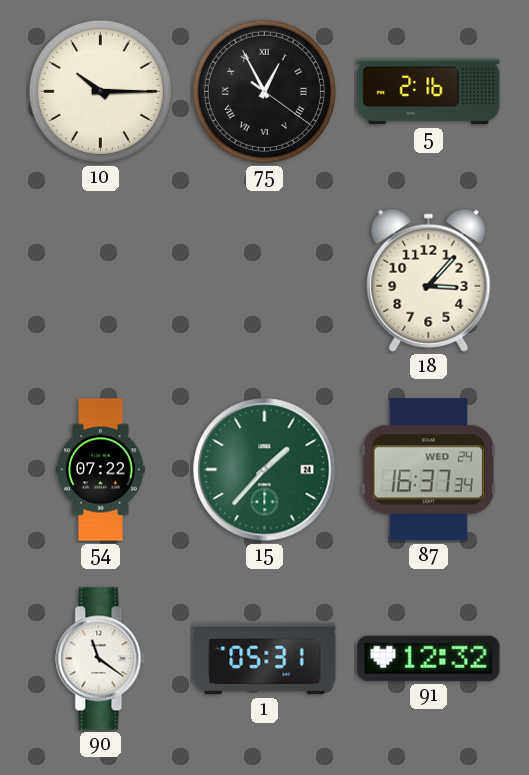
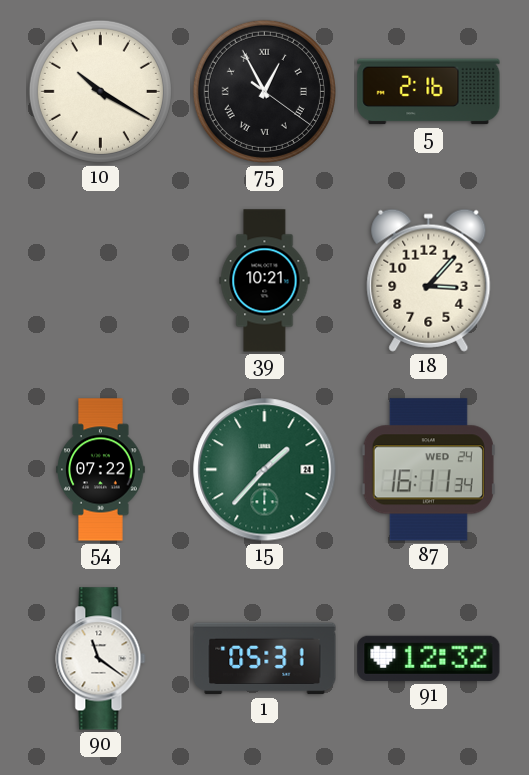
10: 10:15 -> 10:20 (100, 91)
39: none -> 10:21 (265, 281)
87: 16:37 -> 16:11 (428, 470)
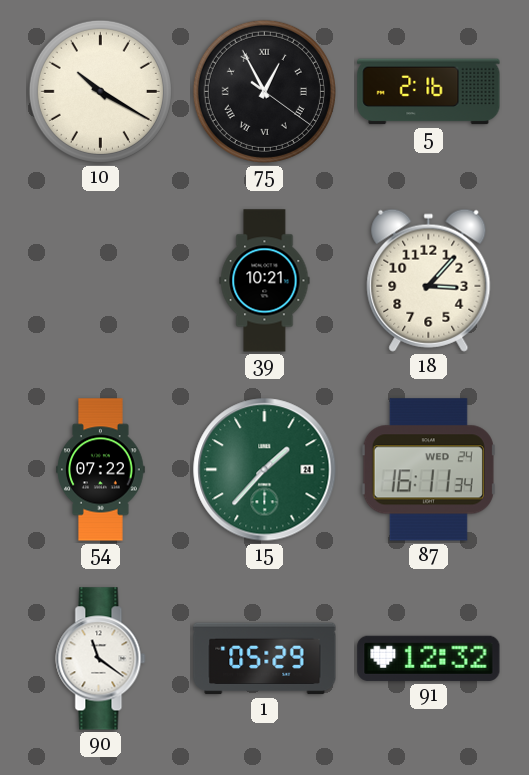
1: 05:31 -> 05:29 (265, 659)
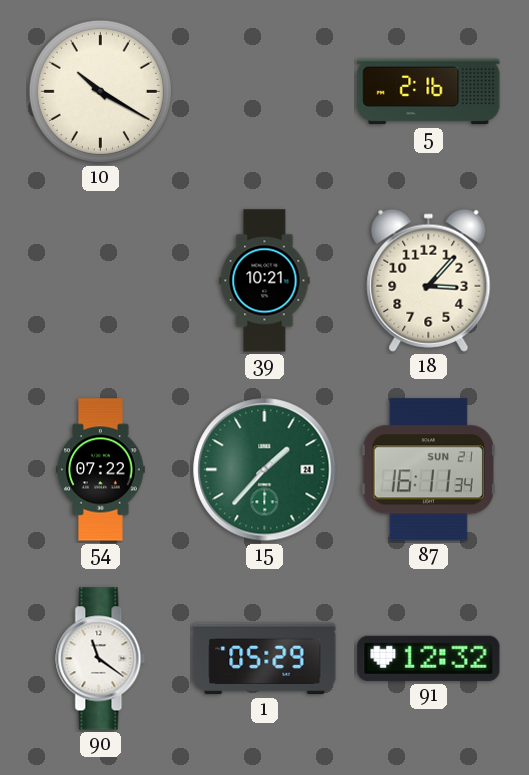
75: 12:55 -> none (264, 91)
87 date: WED 24 -> SUN 21 (428, 470)
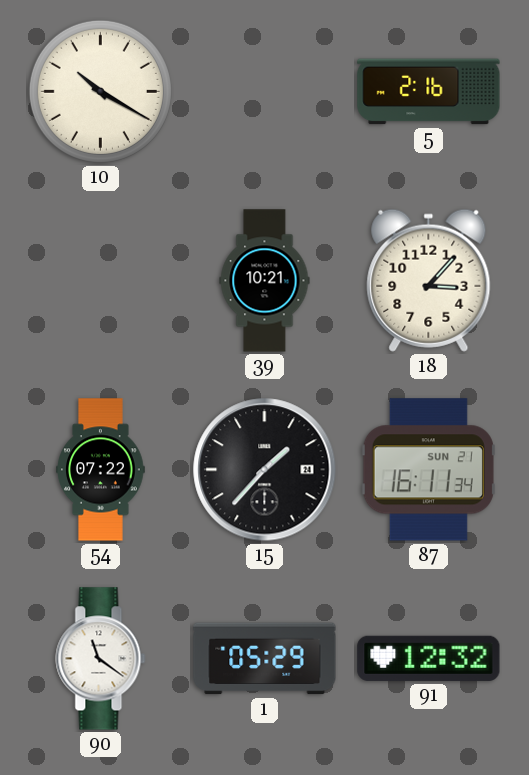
15 dial: green -> black (265, 470)
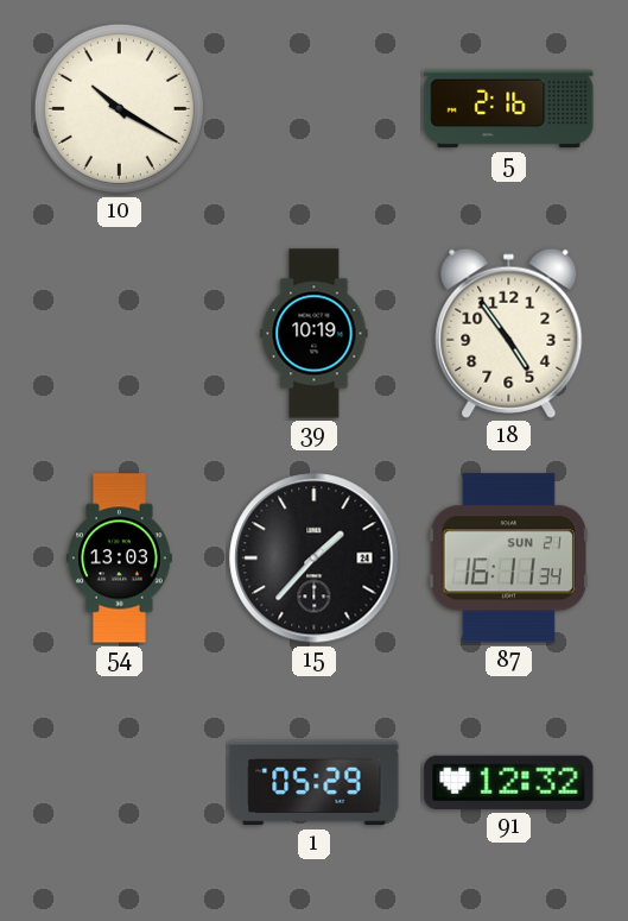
39: 10:21 -> 10:19 (315, 334)
18: 3:07 -> 4:54 (509, 333)
54: 07:22 -> 13:03 (120, 559)
90: 11:21 -> none (101, 659)
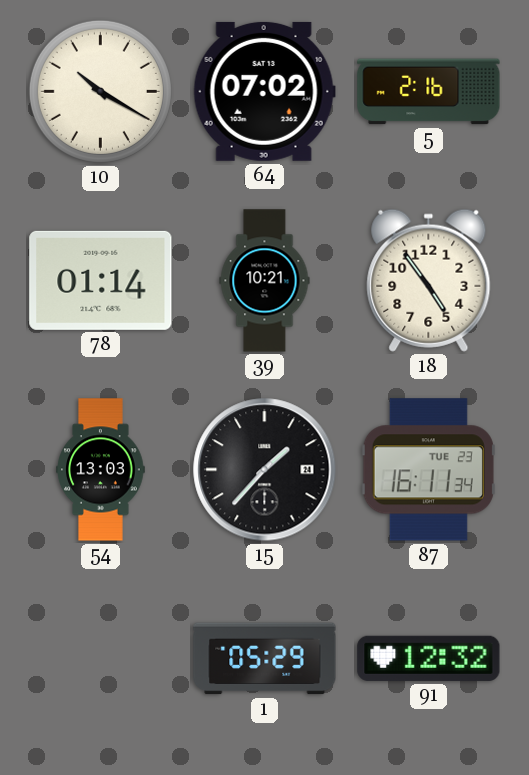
64: none -> 07:02 (264, 91)
78: none -> 01:14 (101, 280)
39: 10:19 -> 10:21 (265, 281)
87 date: SUN 21 -> TUE 23 (428, 470)
